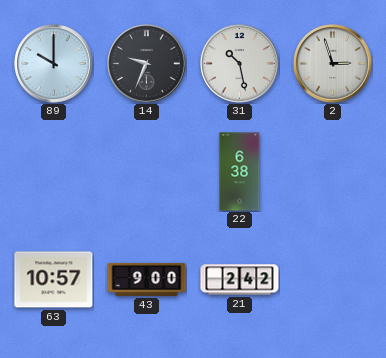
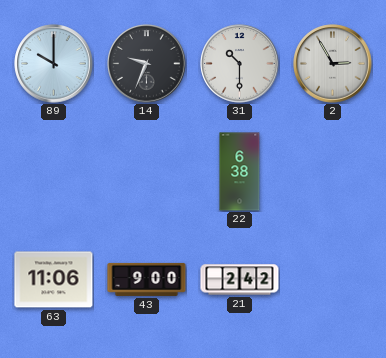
31: 10:28 -> 10:30 (240, 64)
2: 2:57 -> 2:55 (333, 64)
63: 10:57 -> 11:06 (54, 280)
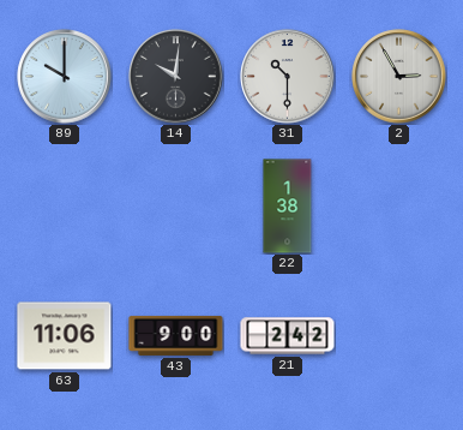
14: 9:34 -> 10:01 (176, 77)
22: 6:38 -> 1:38 (288, 207)
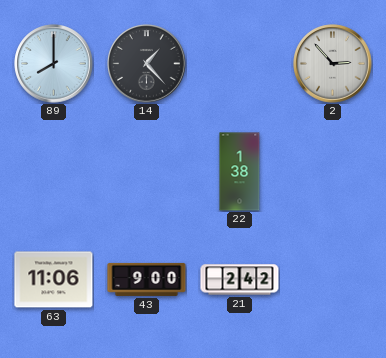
89: 10:00 -> 8:00 (54, 64)
14: 10:01 -> 1:23 (147, 64)
31: 10:30 -> none (288, 77)
2: 2:55 -> 2:53 (333, 64)
